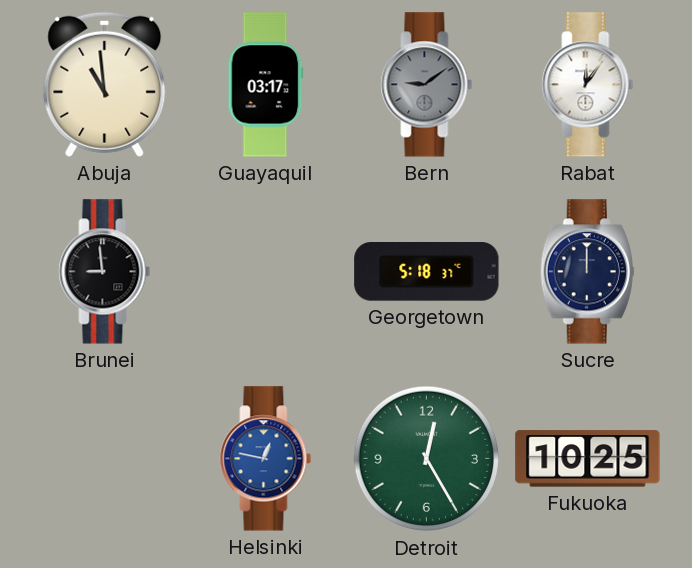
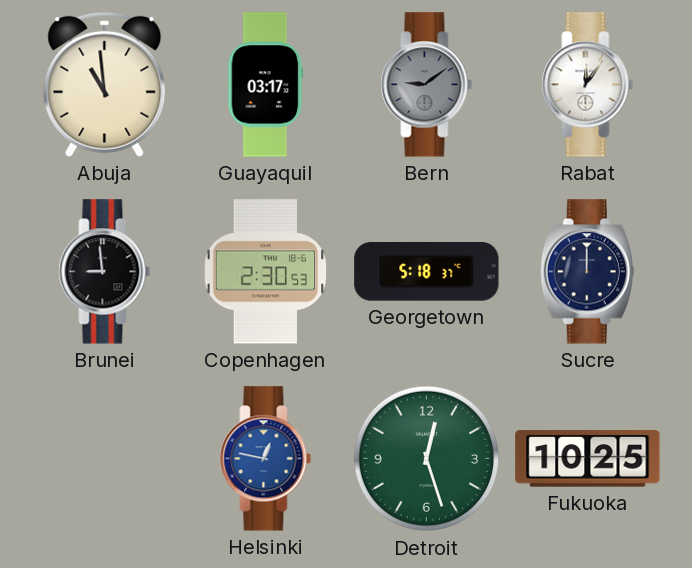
Copenhagen: none -> 2:30 (266, 272)
Detroit: 12:25 -> 12:27 (427, 459)
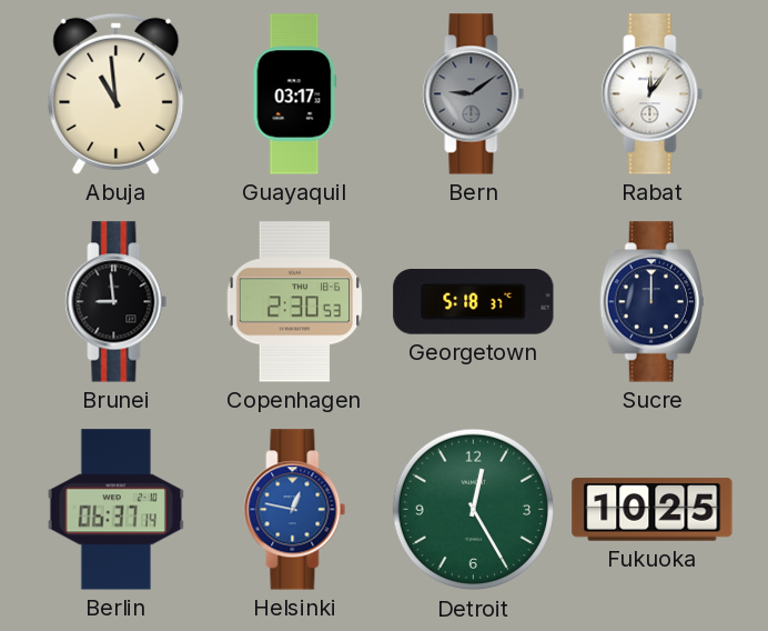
Berlin: none -> 06:37 (115, 510)
Detroit: 12:27 -> 12:25 (474, 510)
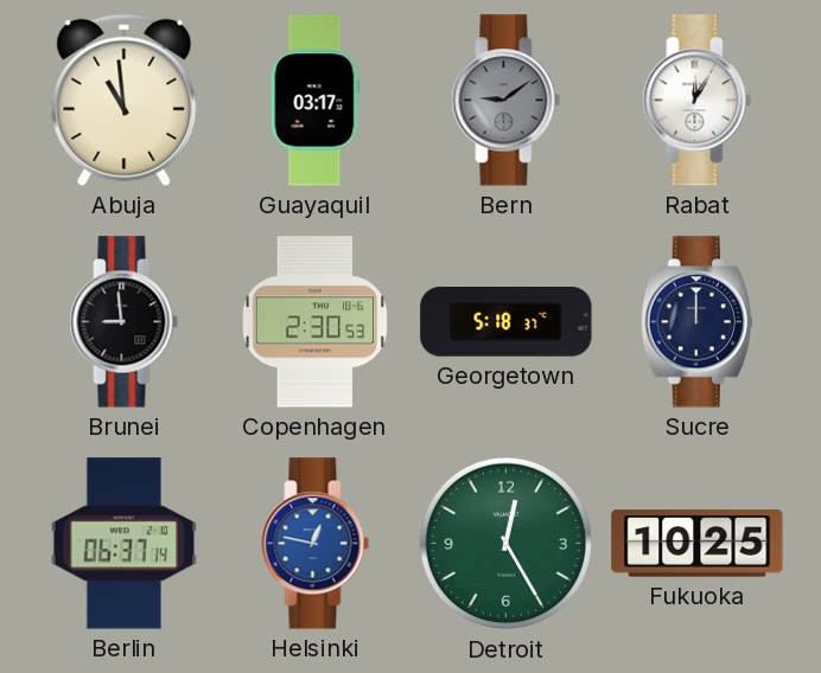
Rabat: 12:06 -> 12:05 (698, 101)
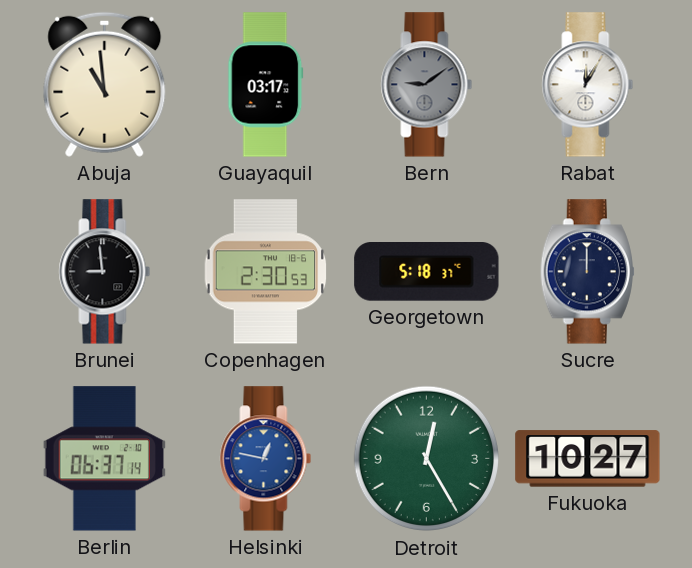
Fukuoka: 10:25 -> 10:27 (588, 459)
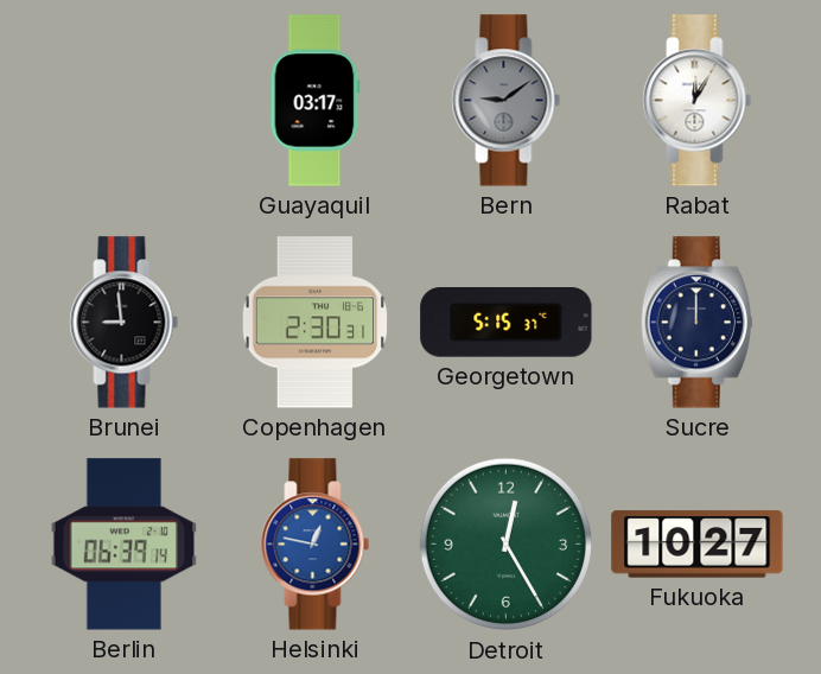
Abuja: 10:59 -> none (105, 84)
Copenhagen: 2:30:53 -> 2:30:31 (316, 323)
Georgetown: 5:18 -> 5:15 (507, 323)
Berlin: 06:37 -> 06:39 (123, 545)
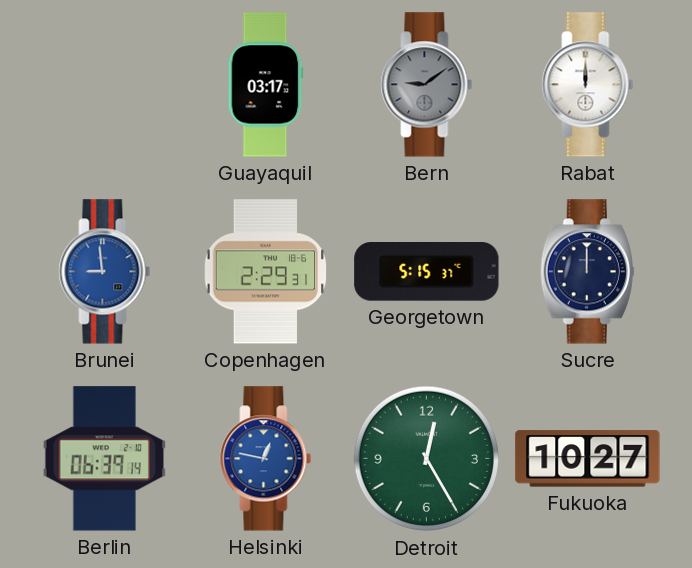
Rabat: 12:05 -> 12:00 (588, 85)
Brunei dial: black -> blue (105, 272)
Copenhagen: 2:30 -> 2:29 (266, 272)
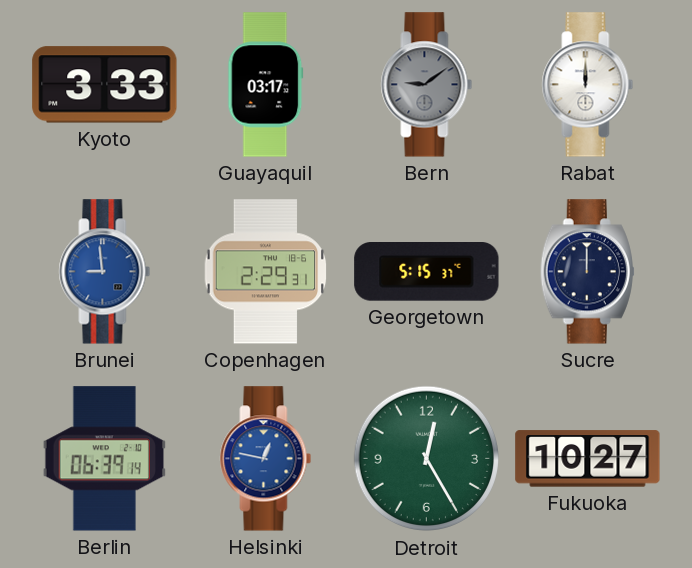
Kyoto: none -> 3:33 (105, 85)
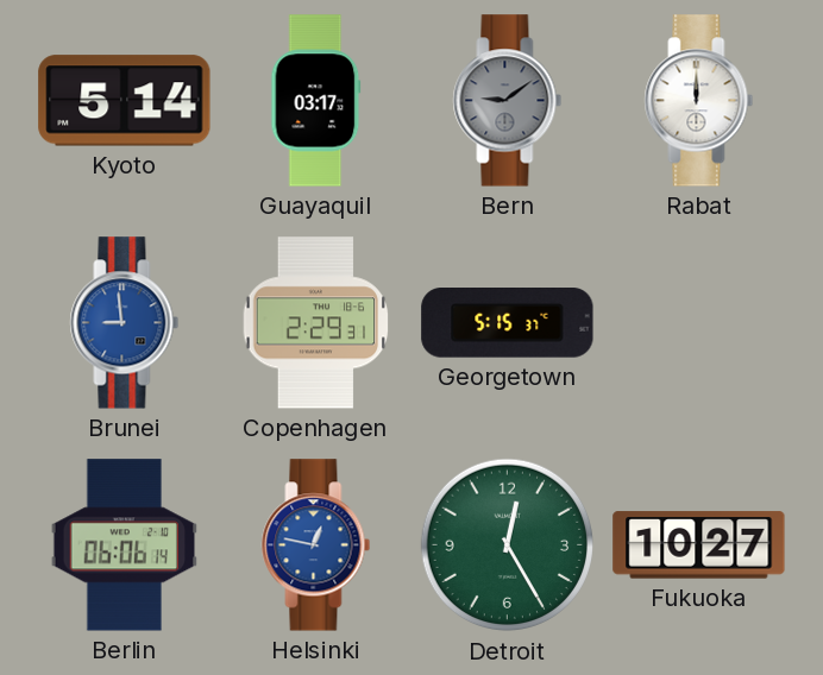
Kyoto: 3:33 -> 5:14 (125, 101)
Sucre: 12:00 -> none (587, 272)
Berlin: 06:39 -> 06:06 (124, 545)
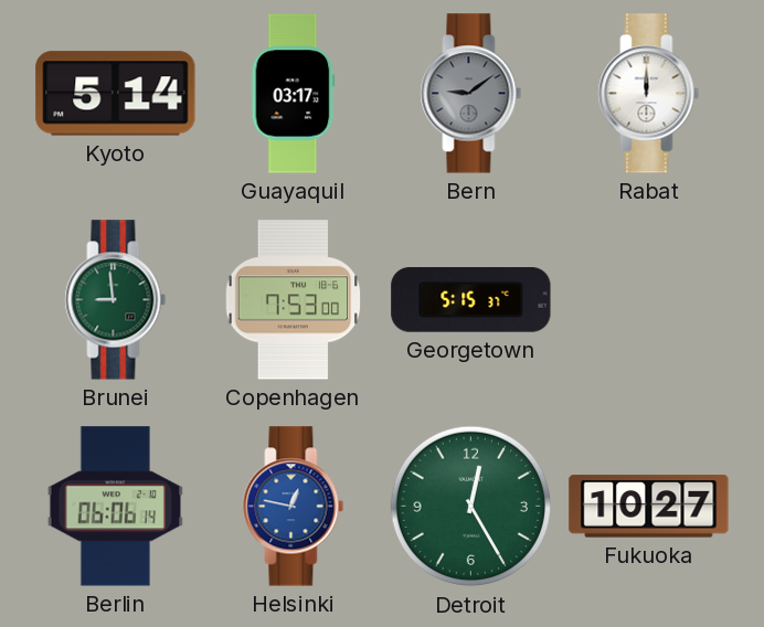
Brunei dial: blue -> green (116, 300)
Copenhagen: 2:29 -> 7:53 (294, 300)
